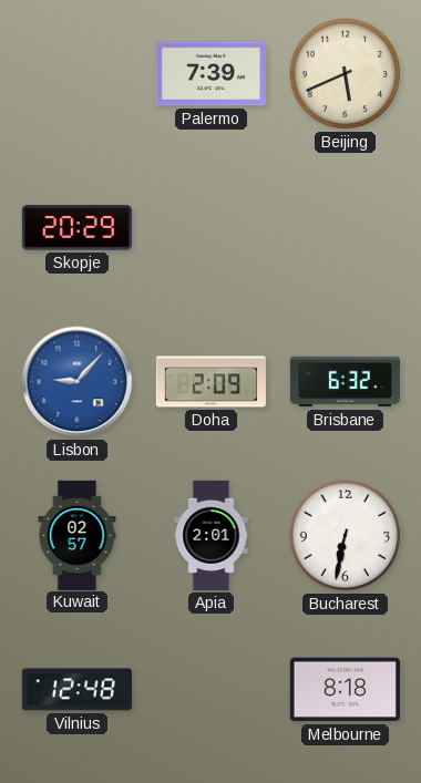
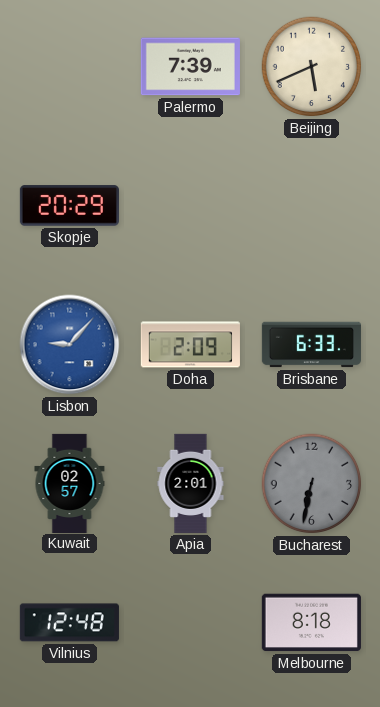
Brisbane: 6:32 -> 6:33 (311, 345)
Bucharest dial: white -> grey (312, 484)
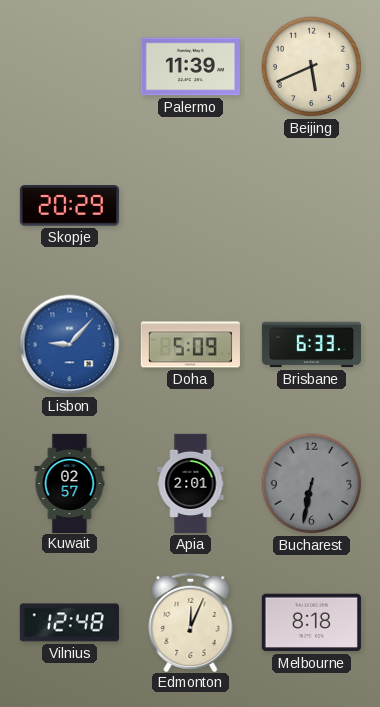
Palermo: 7:39 -> 11:39 (190, 67)
Doha: 2:09 -> 5:09 (190, 345)
Edmonton: none -> 12:04 (191, 621)
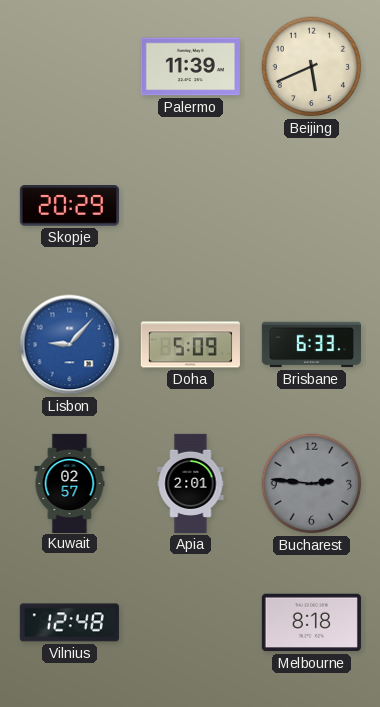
Bucharest: 6:32 -> 2:46 (312, 484)
Edmonton: 12:04 -> none (191, 621)
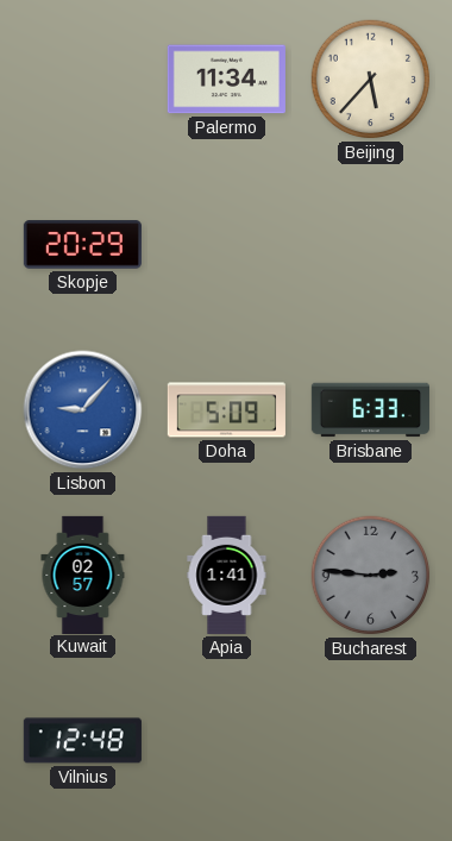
Palermo: 11:39 -> 11:34 (226, 80)
Beijing: 5:41 -> 5:37 (371, 80)
Apia: 2:01 -> 1:41 (227, 575)
Melbourne: 8:18 -> none (311, 623)
